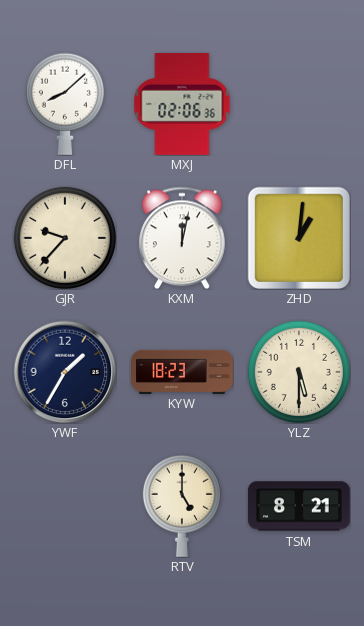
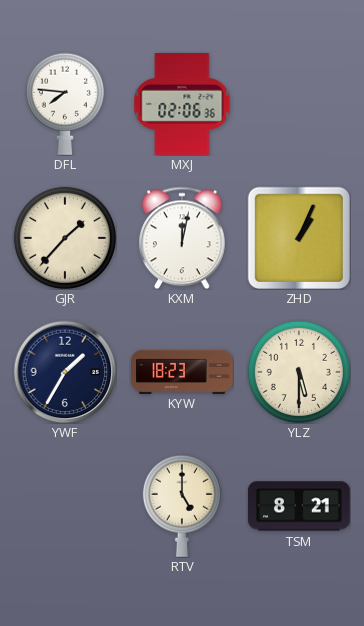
DFL: 8:08 -> 7:46 (65, 104)
GJR: 9:37 -> 1:37 (65, 238)
ZHD: 1:01 -> 1:04 (298, 237)
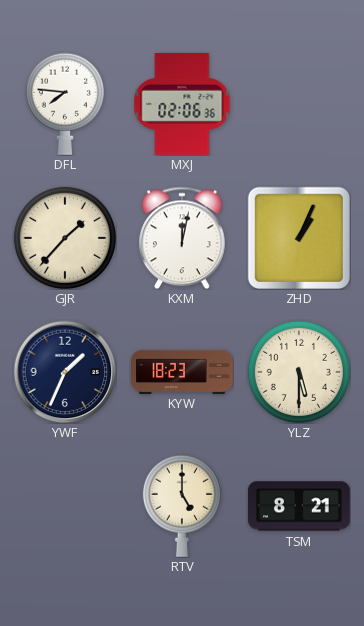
YWF: 1:35 -> 1:34 (65, 372)
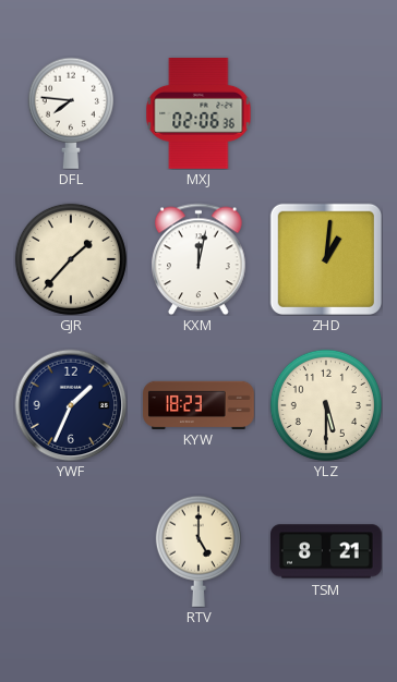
ZHD: 1:04 -> 1:01 (325, 258)
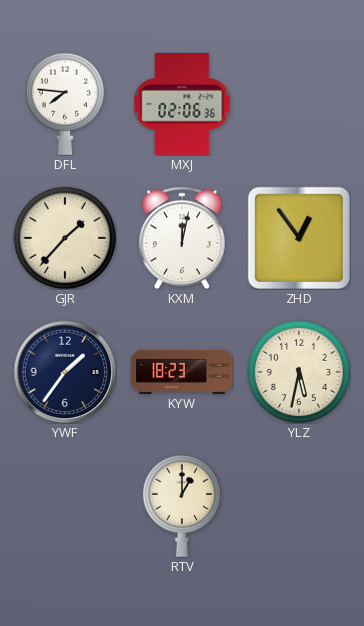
ZHD: 1:01 -> 12:54 (298, 237)
YWF: 1:34 -> 1:36 (65, 372)
YLZ: 5:30 -> 5:32 (299, 372)
RTV: 5:00 -> 1:00 (182, 506)
TSM: 8:21 -> none (327, 551)
